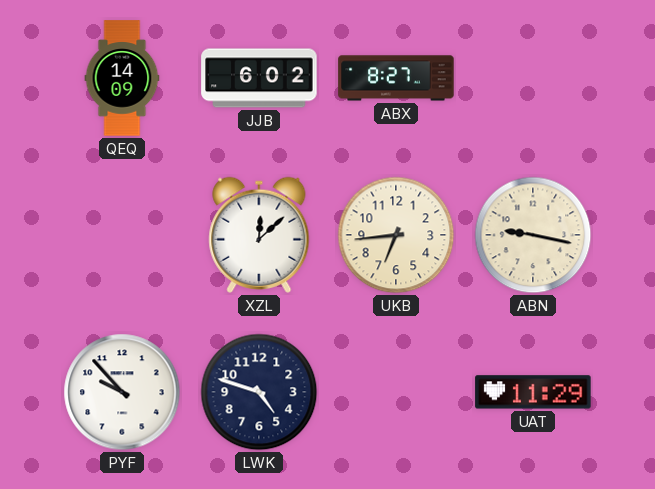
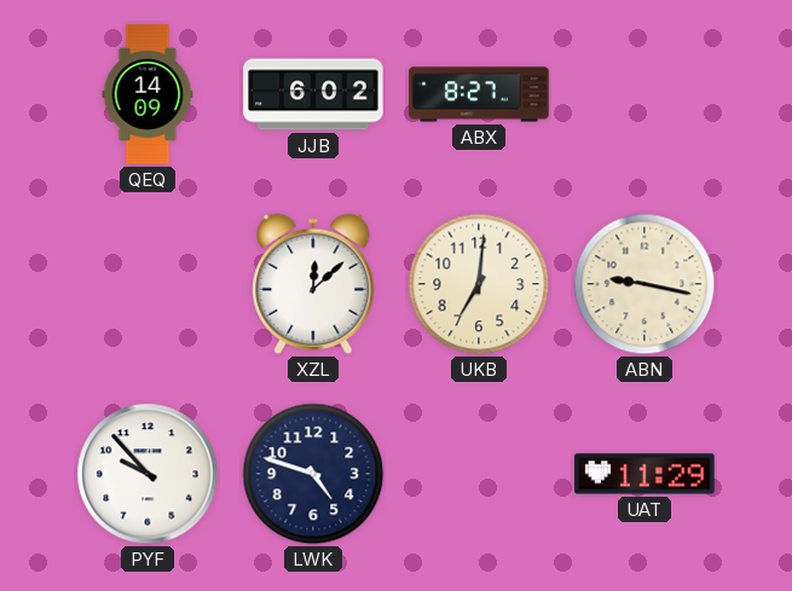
UKB: 6:44 -> 7:01 (479, 284)
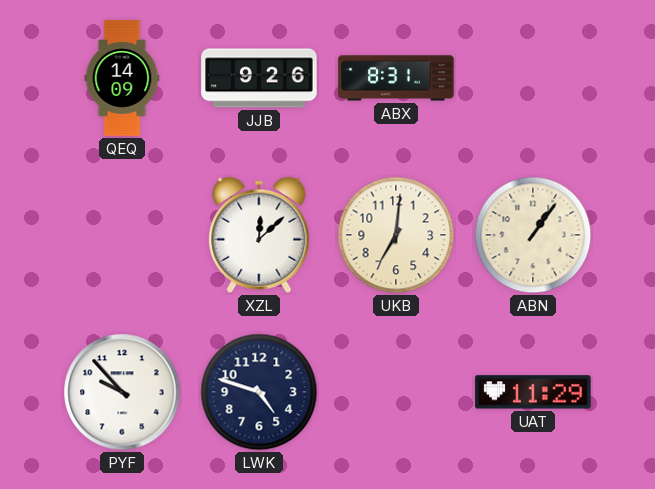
JJB: 6:02 -> 9:26 (259, 78)
ABX: 8:27 -> 8:31 (396, 78)
ABN: 9:17 -> 1:06 (533, 235)
